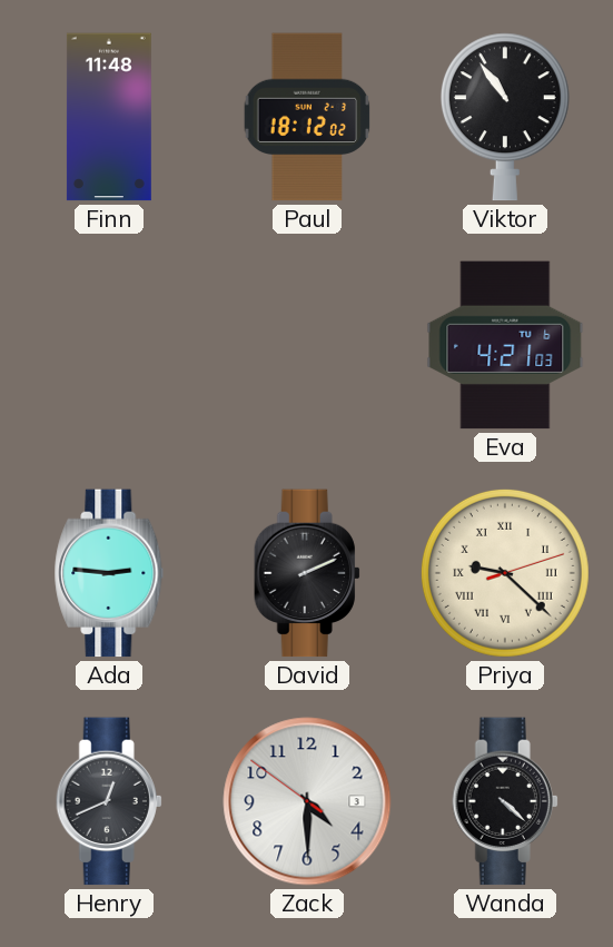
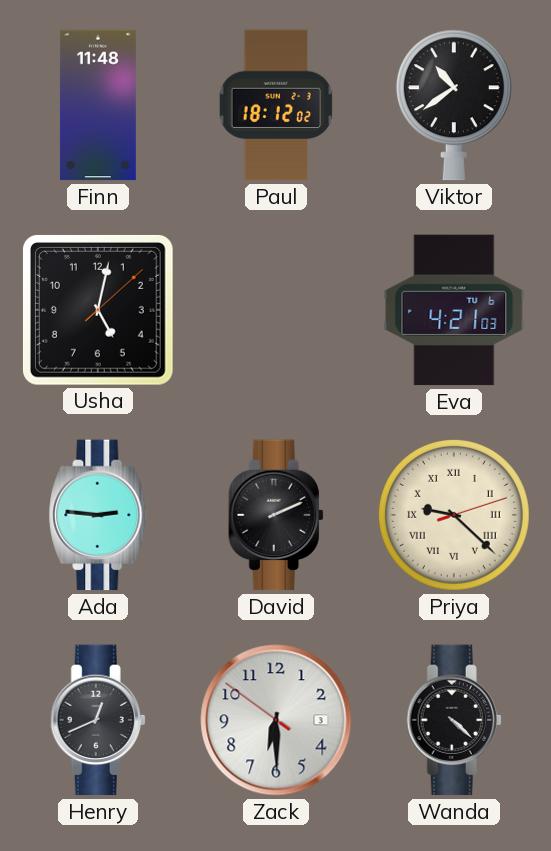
Viktor: 10:54 -> 10:39 (454, 105)
Usha: none -> 5:02 (98, 310)
Zack: 4:29 -> 6:29 (276, 720)
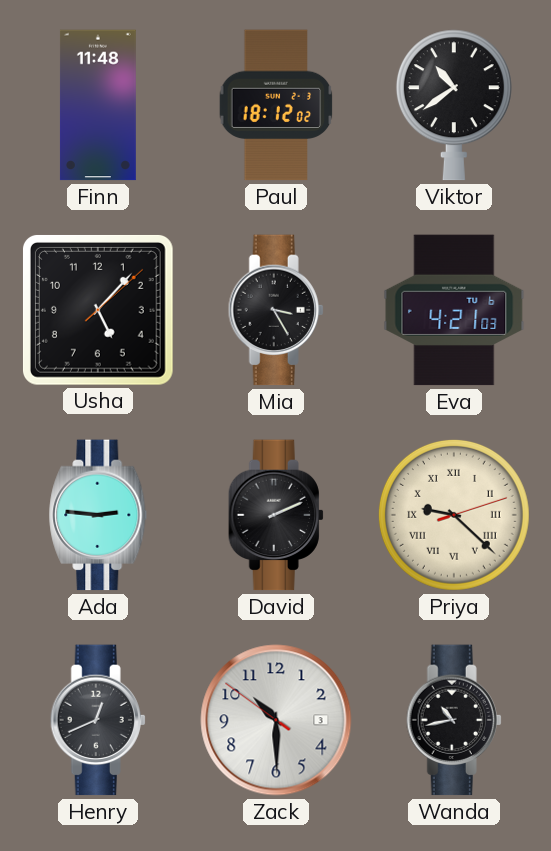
Usha: 5:02 -> 5:07 (98, 310)
Mia: none -> 3:25 (276, 310)
Zack: 6:29 -> 10:29 (276, 720)
Wanda: 4:22 -> 10:43 (454, 720)
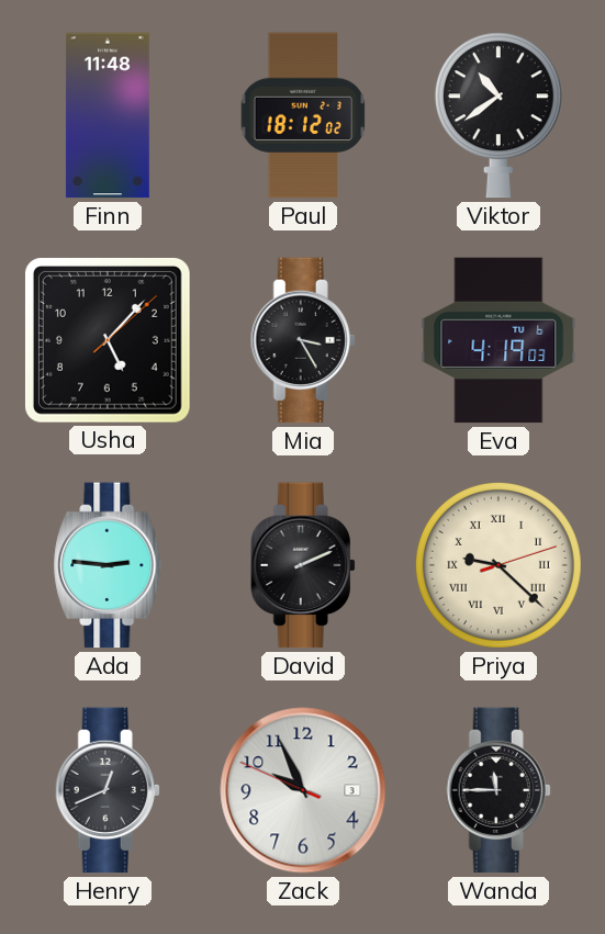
Eva: 4:21 -> 4:19 (498, 340)
Zack: 10:29 -> 9:55 (303, 790)
Wanda: 10:43 -> 11:45 (498, 790)
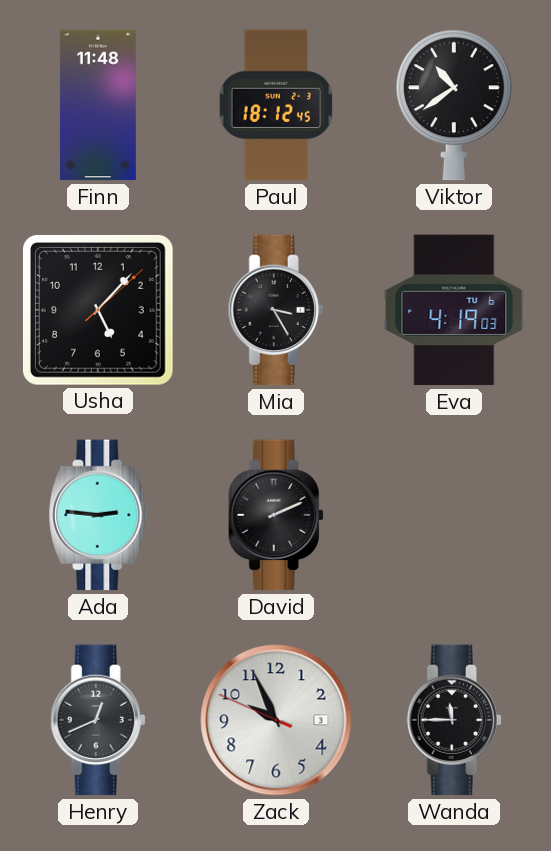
Paul: 18:12:02 -> 18:12:45 (276, 105)
Priya: 9:22 -> none (498, 565)
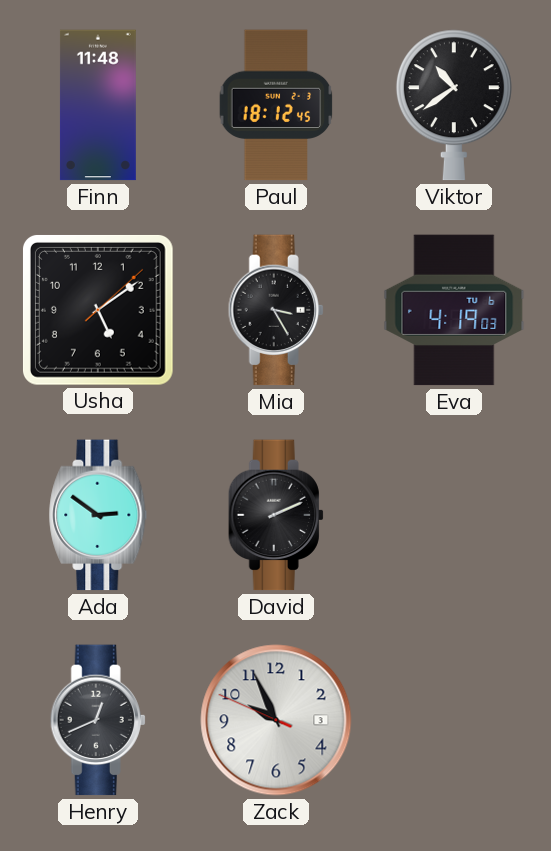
Usha: 5:07 -> 5:09 (98, 310)
Ada: 2:46 -> 2:51 (98, 515)
Wanda: 11:45 -> none (454, 720)
